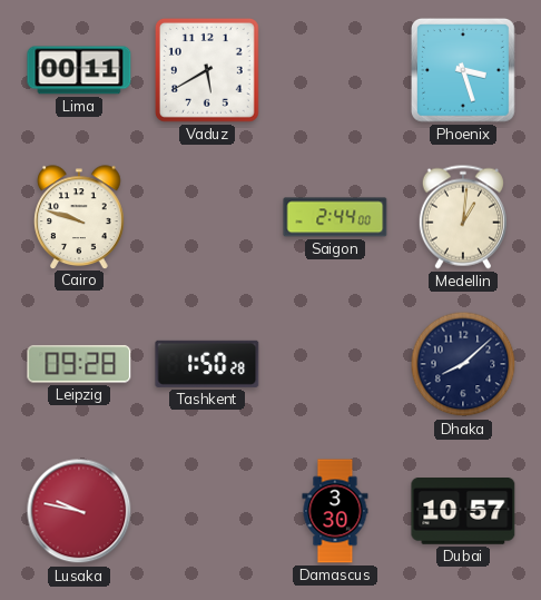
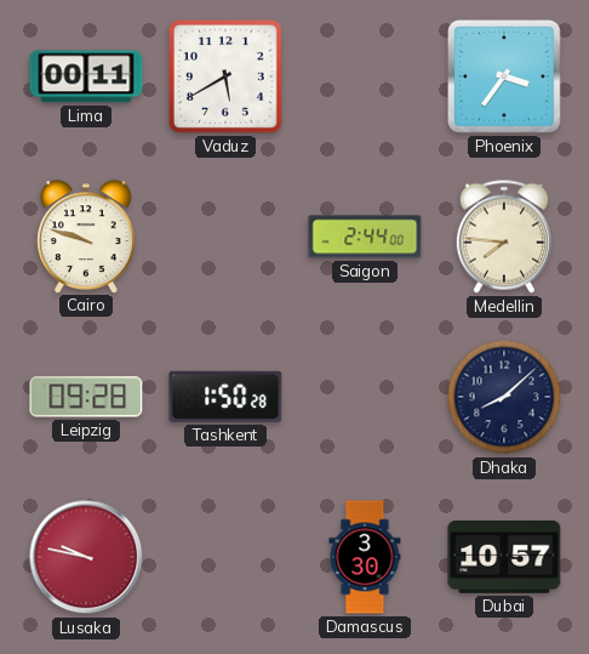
Phoenix: 3:27 -> 3:36 (504, 76)
Medellin: 1:01 -> 7:46 (504, 237)
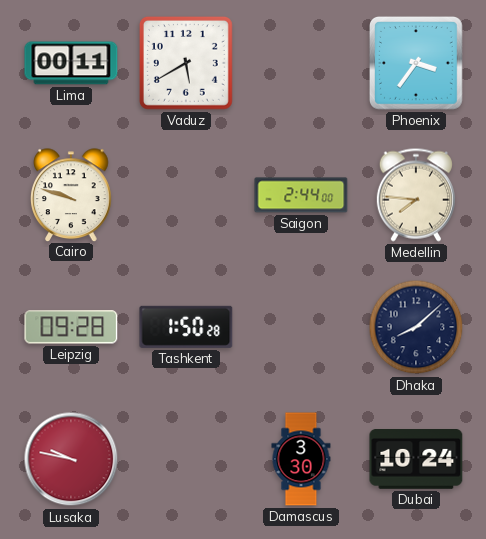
Dubai: 10:57 -> 10:24 (416, 460)
